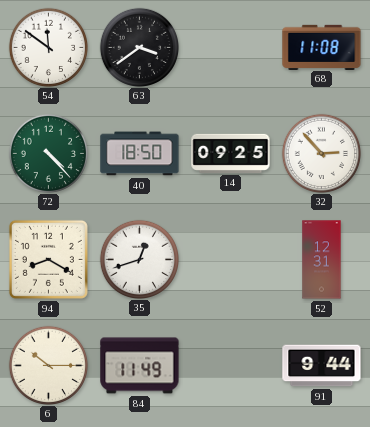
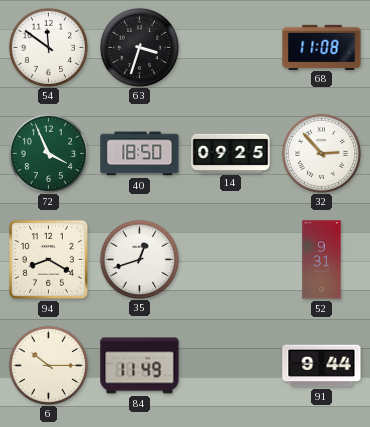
63: 3:39 -> 3:33 (139, 47)
72: 4:23 -> 3:56 (48, 153)
52: 12:31 -> 9:31 (322, 260)
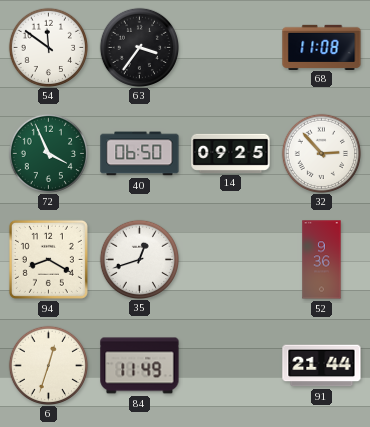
63: 3:33 -> 3:36 (139, 47)
40: 18:50 -> 06:50 (140, 154)
52: 9:31 -> 9:36 (322, 260)
6: 10:15 -> 12:33 (48, 365)
91: 9:44 -> 21:44 (322, 366)
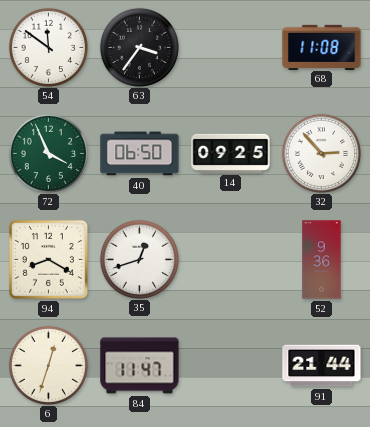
84: 11:49 -> 11:47 (140, 366)
